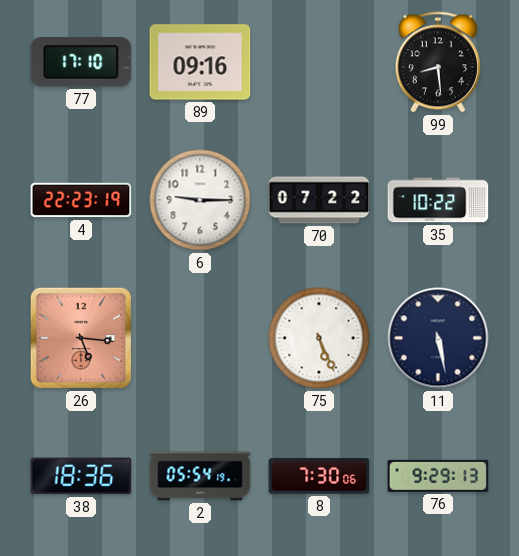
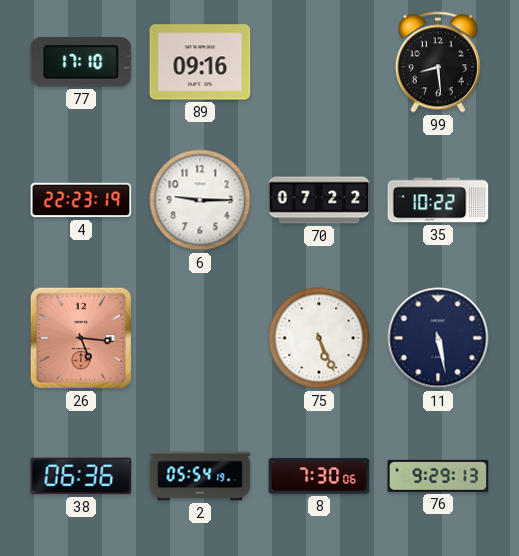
38: 18:36 -> 06:36 (81, 476)
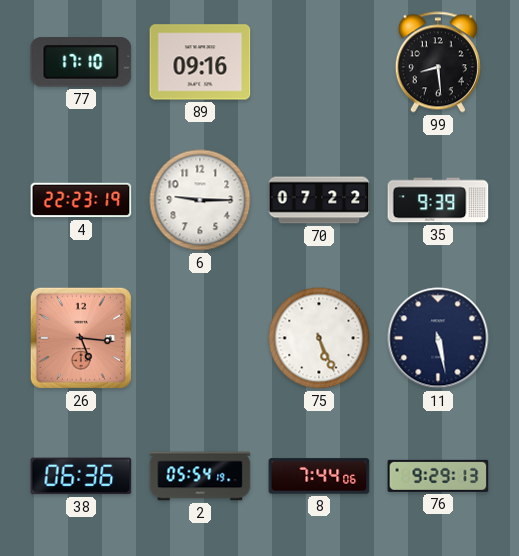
35: 10:22 -> 9:39 (438, 200)
8: 7:30 -> 7:44 (319, 476)
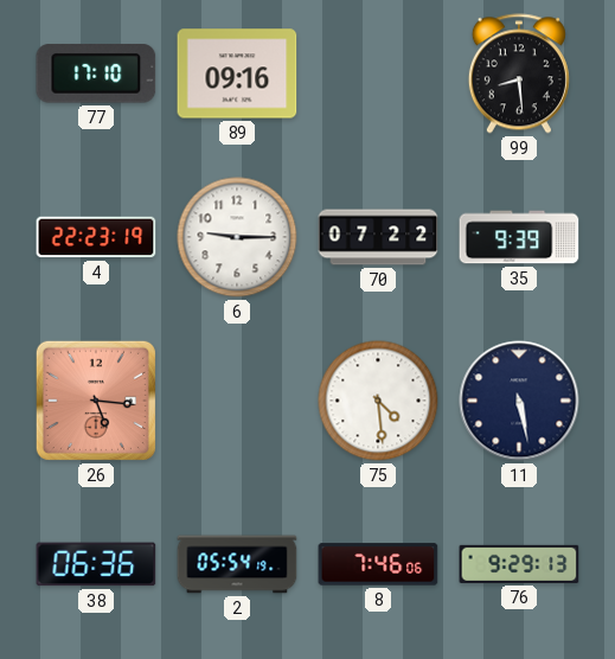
75: 5:26 -> 4:29 (378, 401)
8: 7:44 -> 7:46 (378, 564)
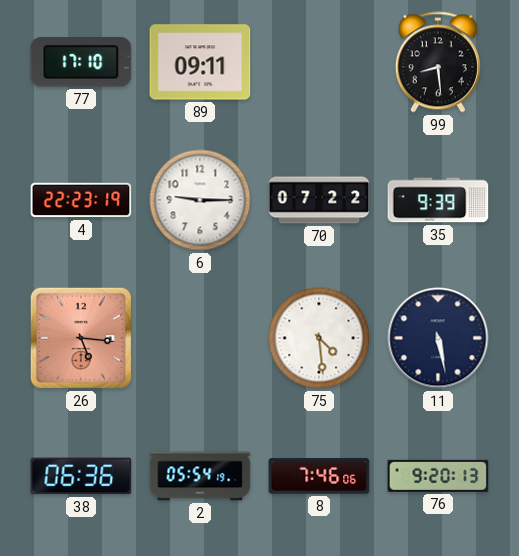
89: 09:16 -> 09:11 (200, 62)
76: 9:29 -> 9:20 (438, 476)
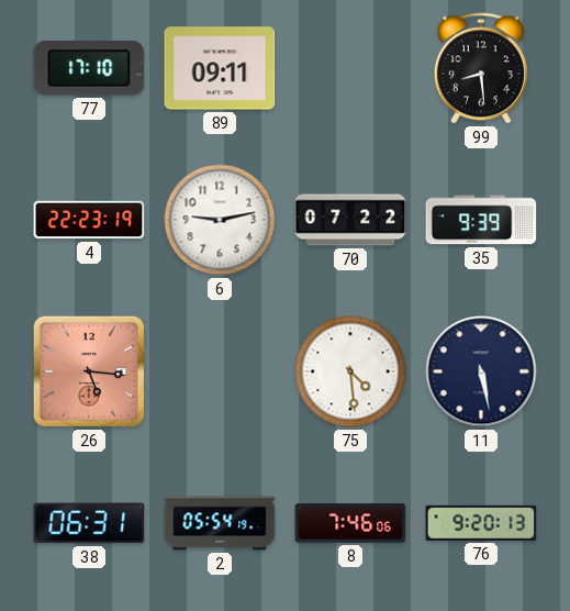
6: 9:15 -> 9:13 (220, 220)
38: 06:36 -> 06:31 (89, 523)
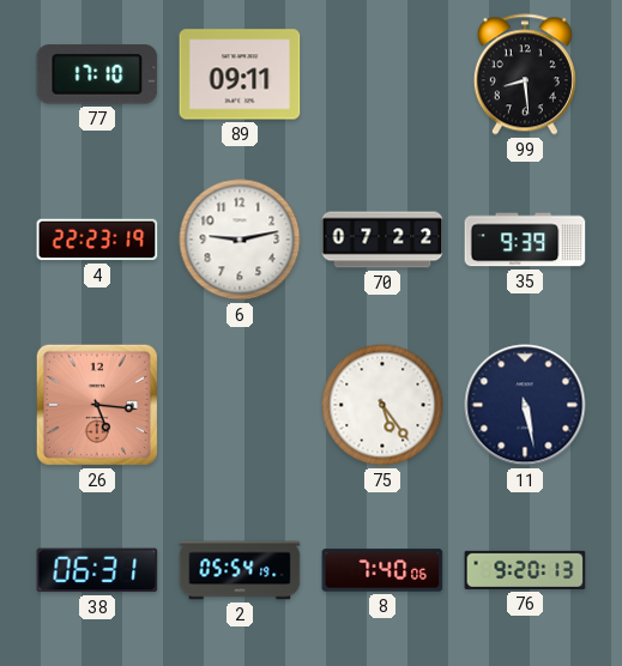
75: 4:29 -> 5:24 (382, 405)
8: 7:46 -> 7:40 (382, 570)
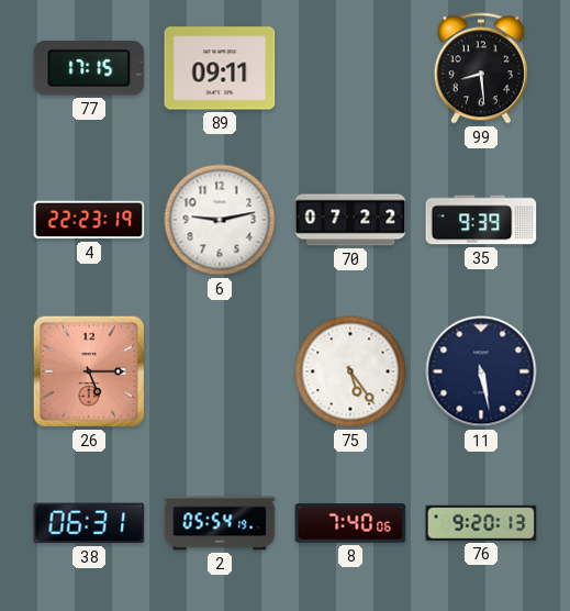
77: 17:10 -> 17:15 (89, 68)
26: 5:16 -> 5:15 (89, 371)
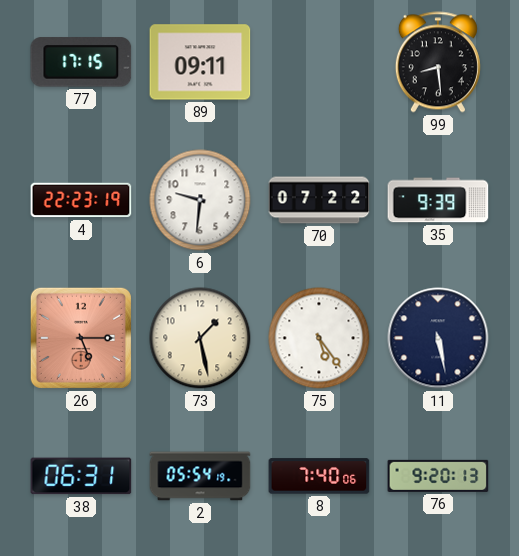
6: 9:13 -> 9:31 (200, 200)
73: none -> 1:28 (200, 338)
